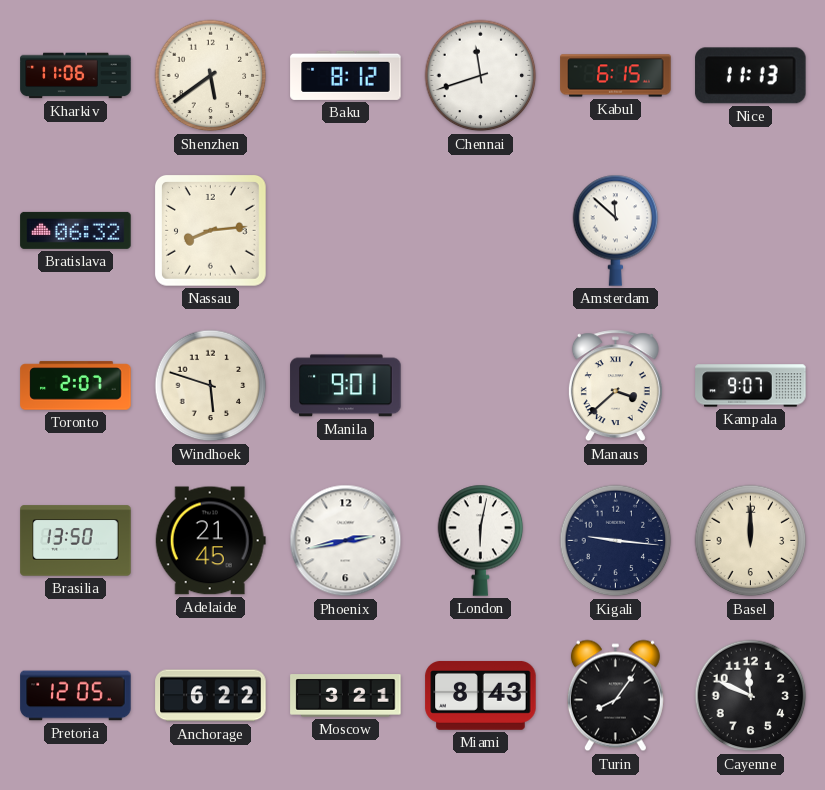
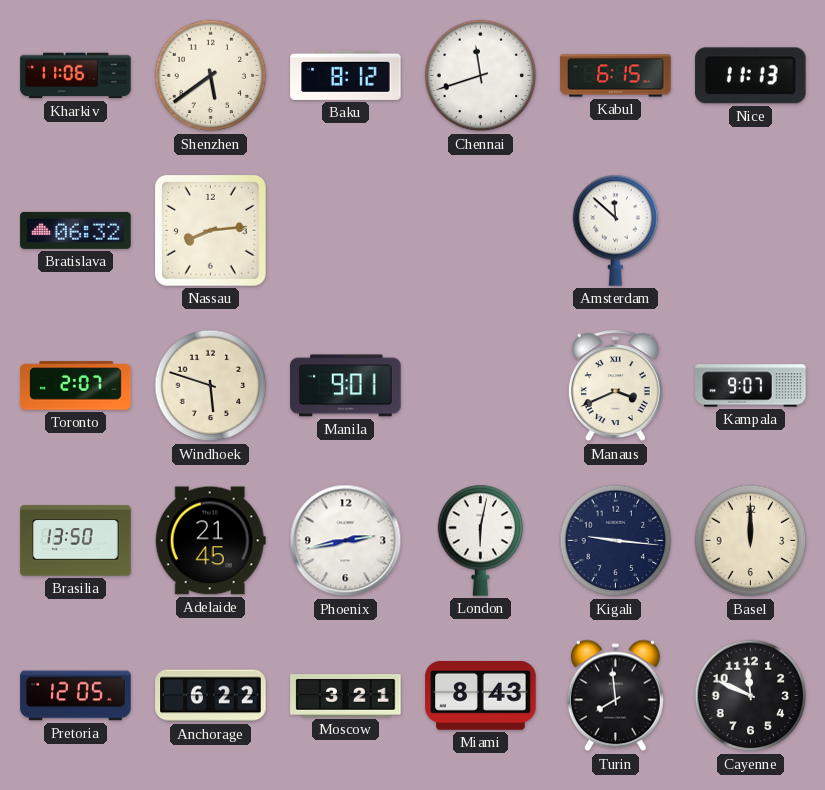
Manaus: 3:38 -> 3:41 (615, 386)
Turin: 8:06 -> 7:59 (615, 696)
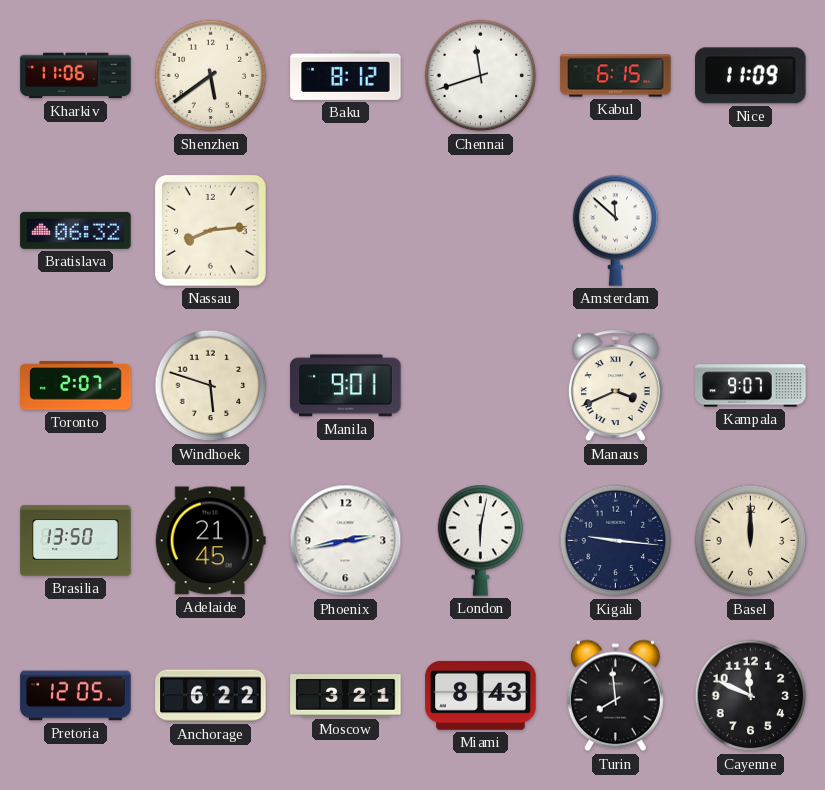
Nice: 11:13 -> 11:09 (751, 76)
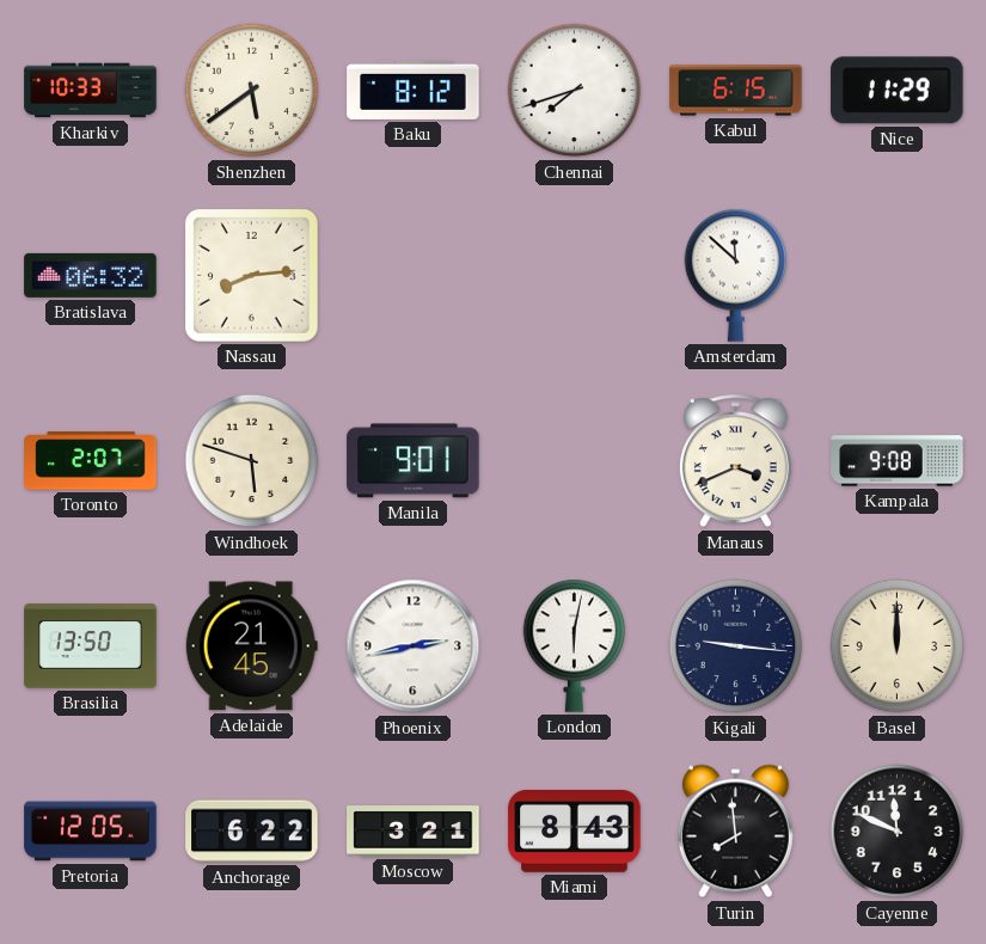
Kharkiv: 11:06 -> 10:33 (91, 91)
Chennai: 11:42 -> 7:42 (575, 91)
Nice: 11:09 -> 11:29 (898, 91)
Kampala: 9:07 -> 9:08 (898, 461)
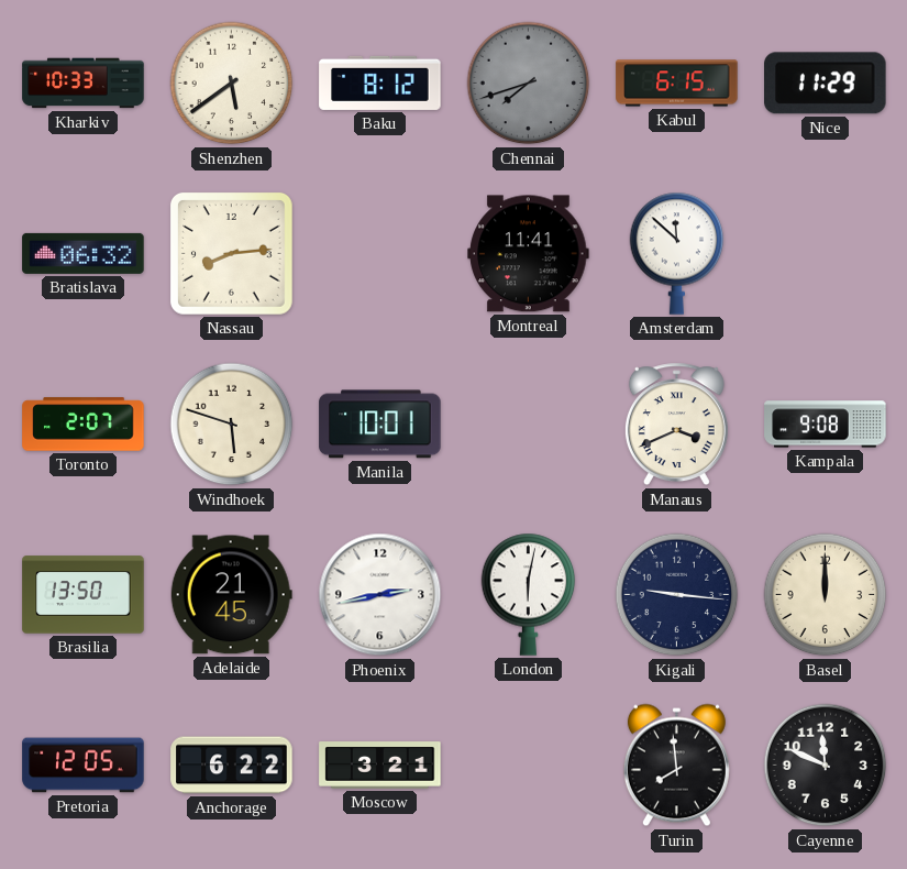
Chennai dial: white -> grey (529, 84)
Montreal: none -> 11:41 (529, 254)
Manila: 9:01 -> 10:01 (380, 425)
Miami: 8:43 -> none (575, 830)
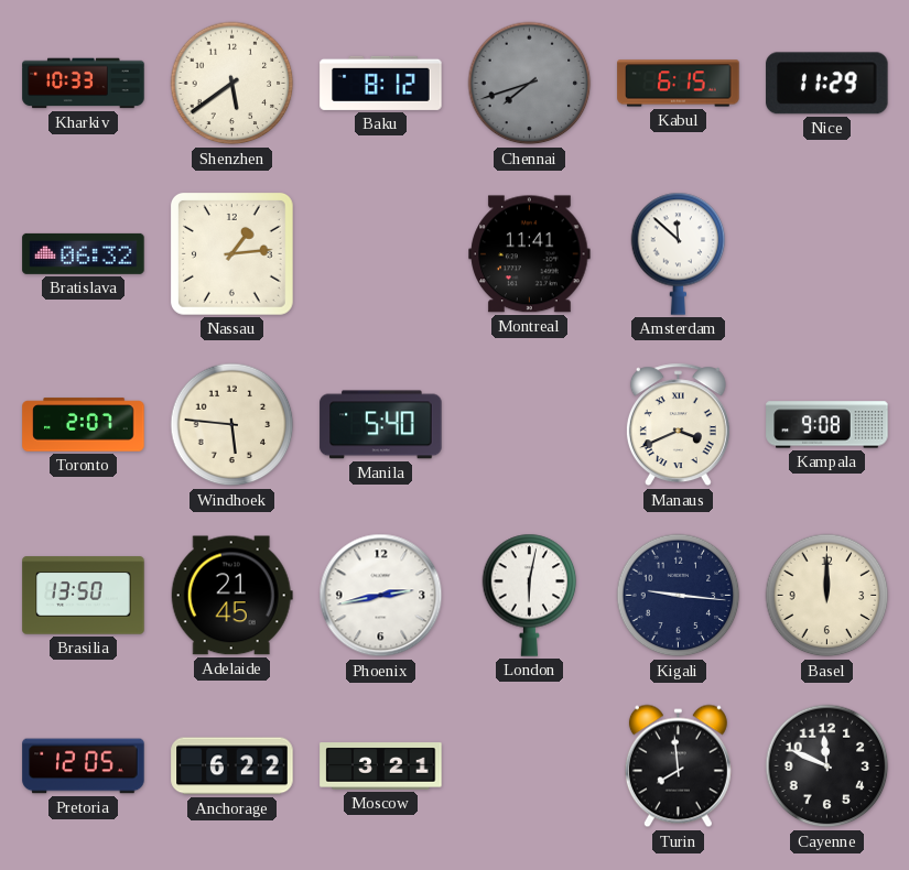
Nassau: 8:14 -> 1:14 (231, 253)
Windhoek: 5:48 -> 5:46 (232, 425)
Manila: 10:01 -> 5:40 (381, 425)
